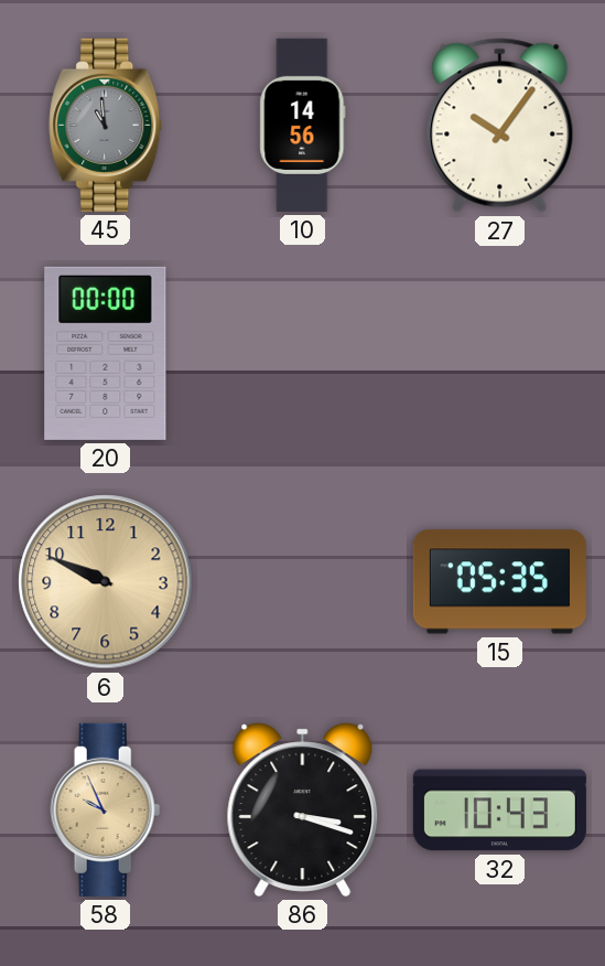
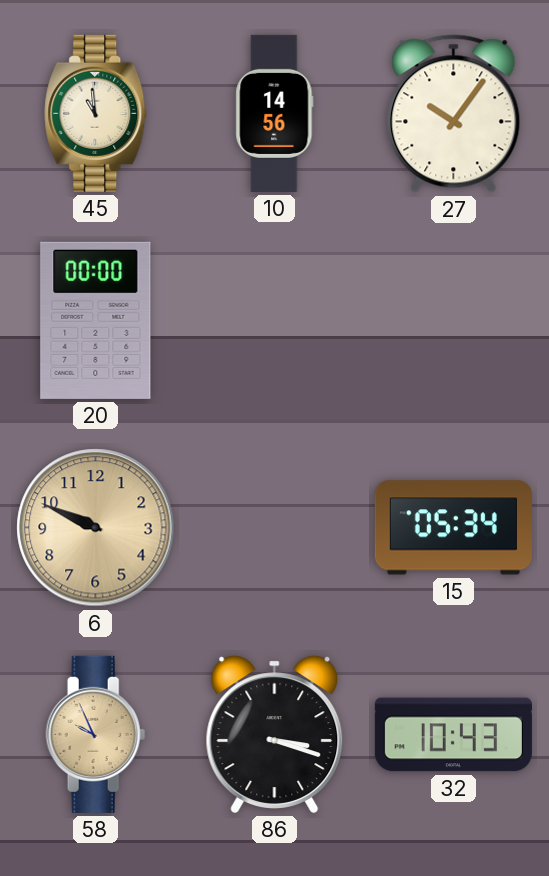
45 dial: grey -> cream (96, 113)
15: 05:35 -> 05:34 (453, 528)
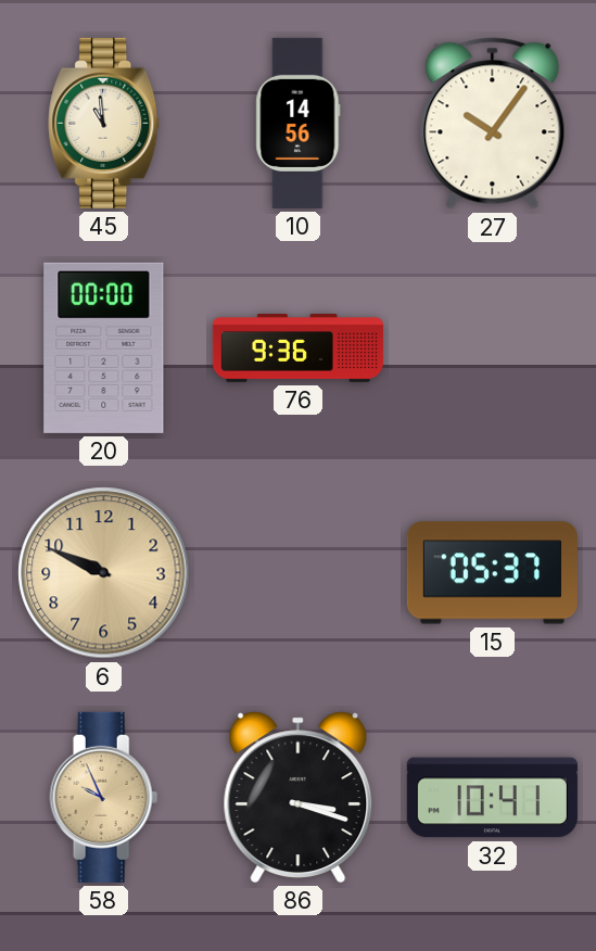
76: none -> 9:36 (297, 348)
15: 05:34 -> 05:37 (492, 573)
32: 10:43 -> 10:41 (492, 798)
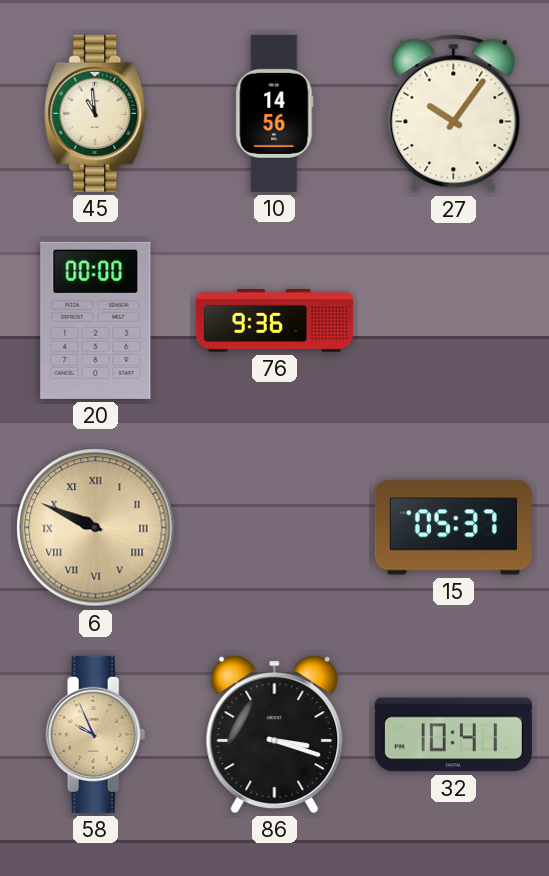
6 numerals: Arabic -> Roman (96, 528)
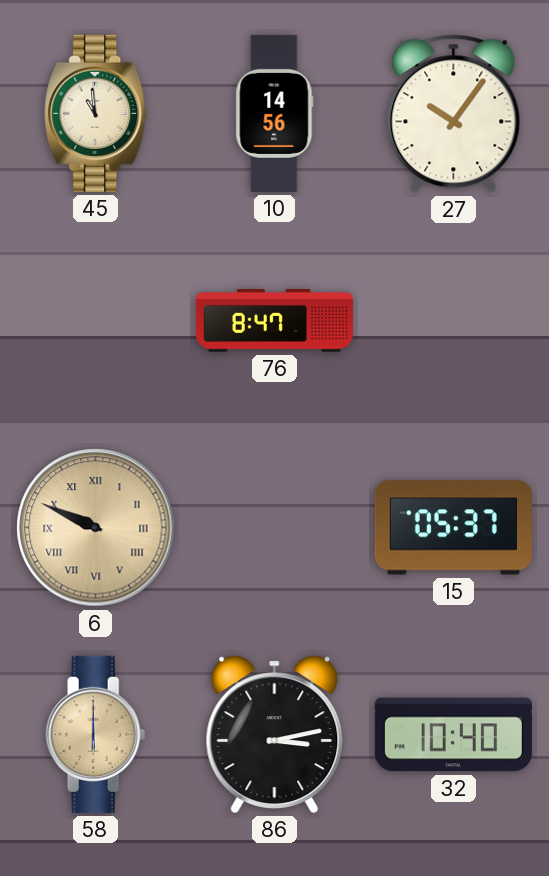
20: 00:00 -> none (96, 320)
76: 9:36 -> 8:47 (274, 321)
58: 9:56 -> 6:00 (96, 734)
86: 3:18 -> 3:13 (275, 734)
32: 10:41 -> 10:40 (453, 735)
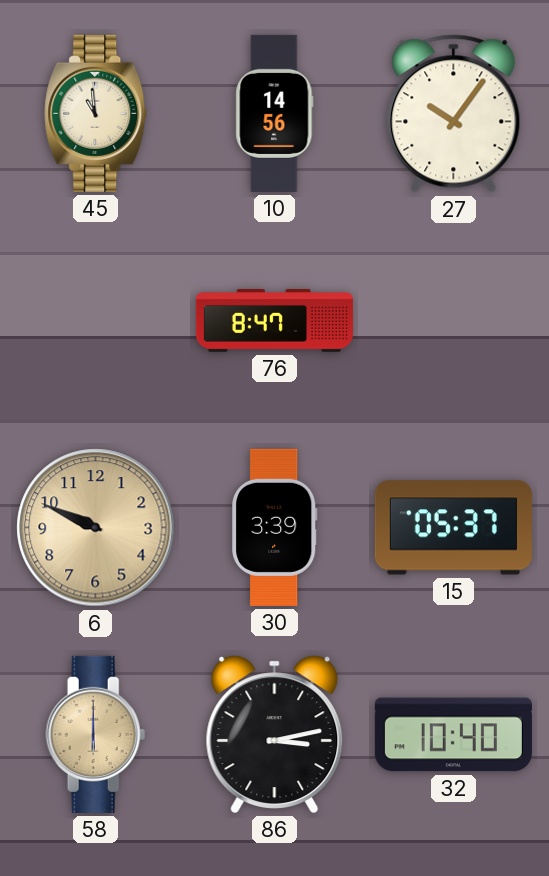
6 numerals: Roman -> Arabic (96, 528)
30: none -> 3:39 (275, 527)
